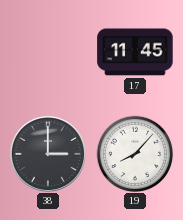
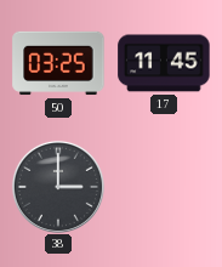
50: none -> 03:25 (58, 63)
19: 8:07 -> none (135, 154)
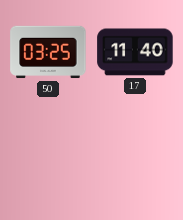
17: 11:45 -> 11:40 (135, 52)
38: 3:00 -> none (58, 187)
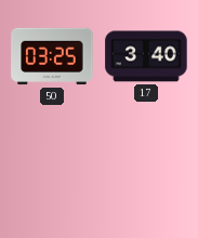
17: 11:40 -> 3:40 (146, 56)
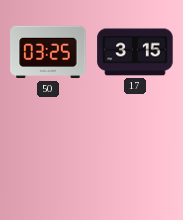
17: 3:40 -> 3:15 (135, 52)
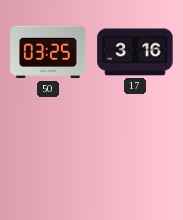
17: 3:15 -> 3:16 (135, 52)
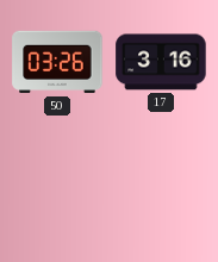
50: 03:25 -> 03:26 (57, 62)
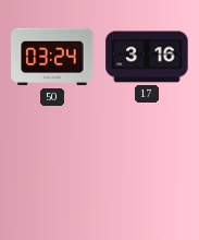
50: 03:26 -> 03:24 (52, 57)
